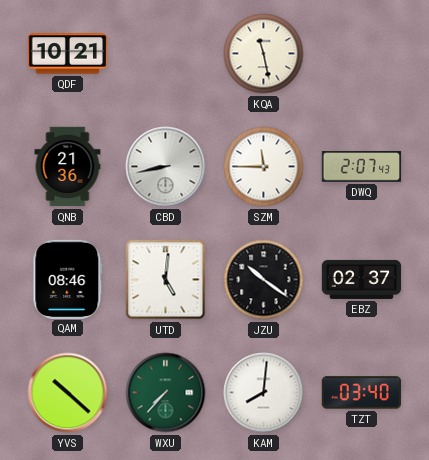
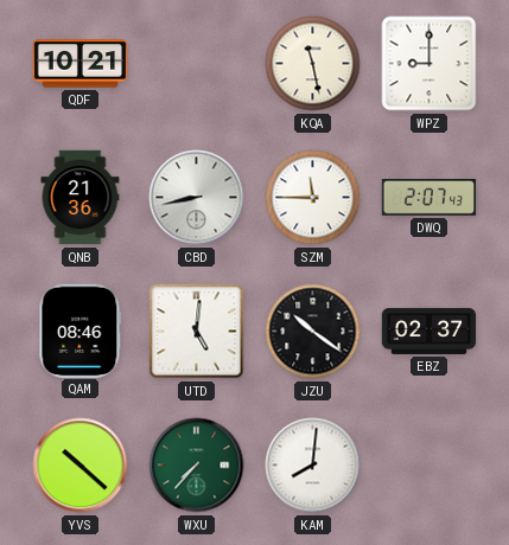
WPZ: none -> 9:00 (430, 64)
TZT: 03:40 -> none (362, 393)
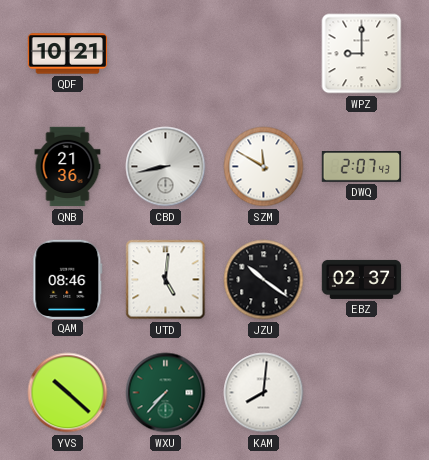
KQA: 11:28 -> none (313, 64)
SZM: 11:45 -> 11:50 (264, 167)
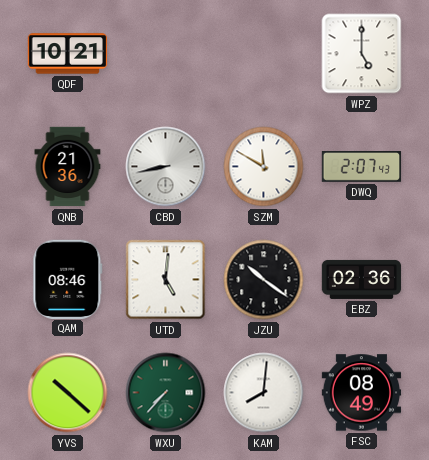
WPZ: 9:00 -> 5:00 (362, 54)
EBZ: 02:37 -> 02:36 (362, 279)
FSC: none -> 08:49 (362, 393)
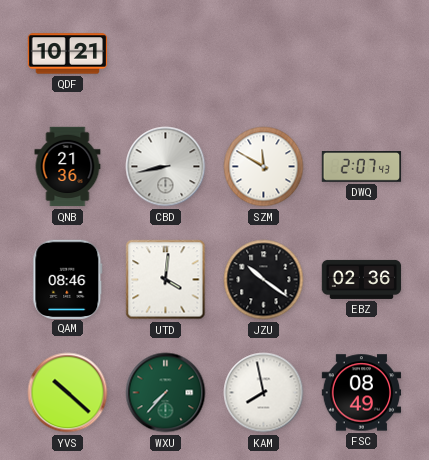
WPZ: 5:00 -> none (362, 54)
UTD: 5:01 -> 4:01 (166, 280)
KAM: 8:01 -> 7:58 (264, 393)
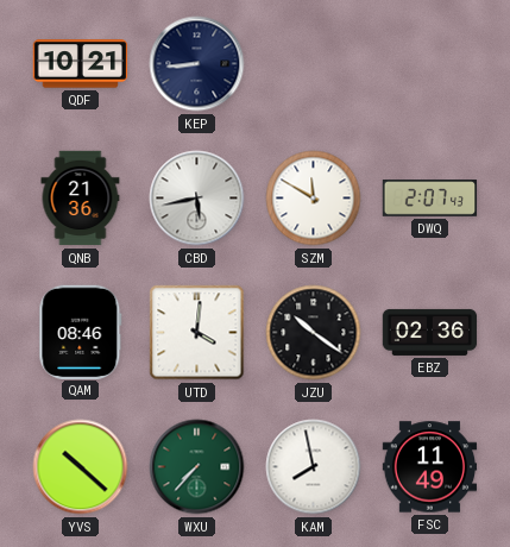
KEP: none -> 8:44 (197, 64)
CBD: 8:43 -> 5:43 (197, 199)
FSC: 08:49 -> 11:49 (430, 467)
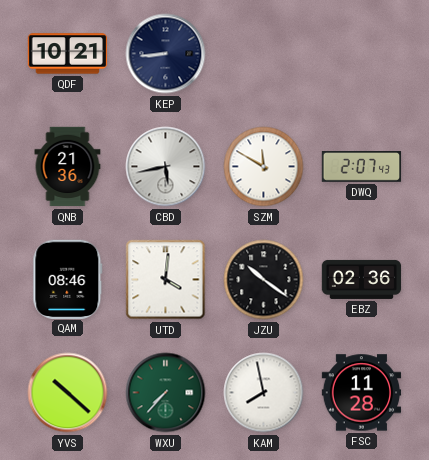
FSC: 11:49 -> 11:28 (362, 393)
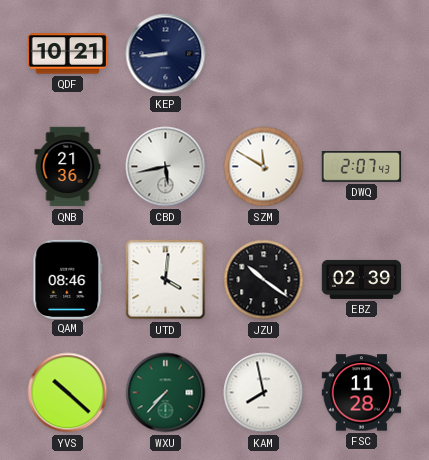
EBZ: 02:36 -> 02:39 (362, 279)
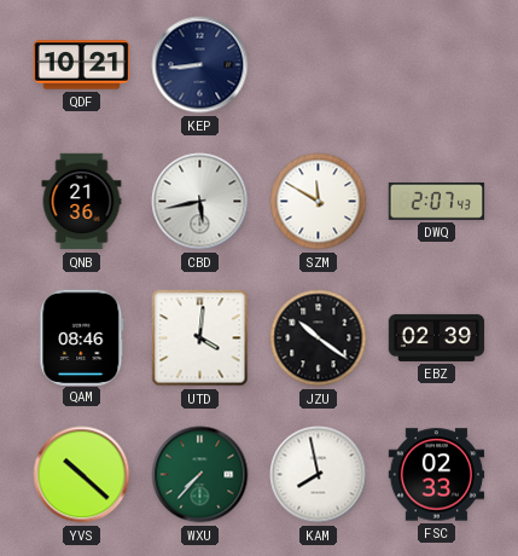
FSC: 11:28 -> 02:33 (437, 475)
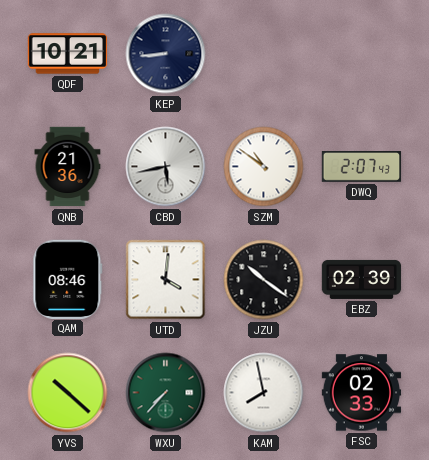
SZM: 11:50 -> 10:51 (264, 167)
